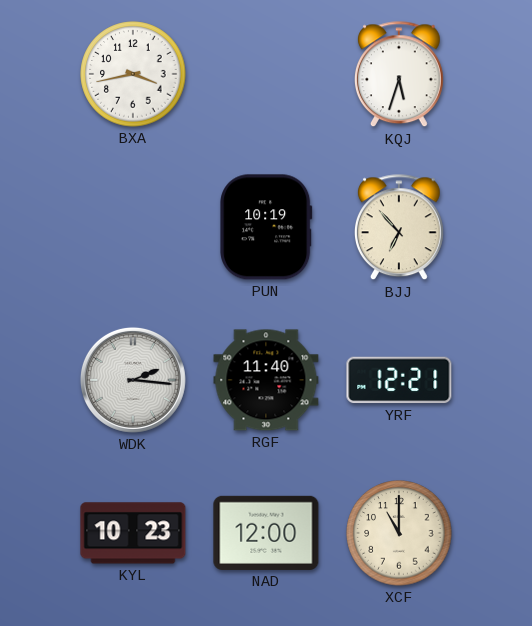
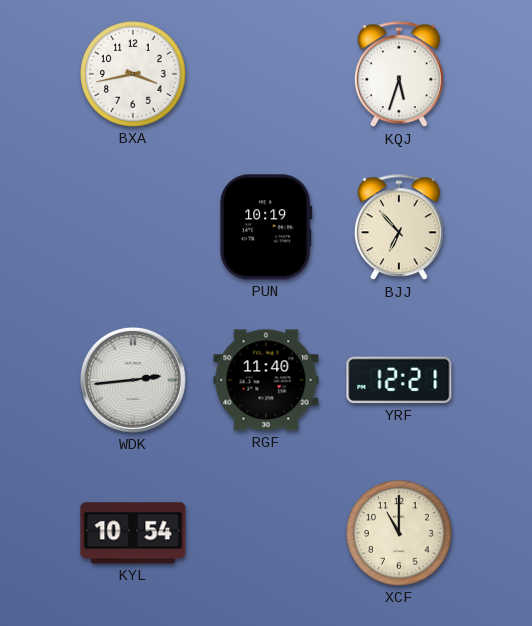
WDK: 2:16 -> 2:44 (133, 380)
KYL: 10:23 -> 10:54 (133, 533)
NAD: 12:00 -> none (266, 533)
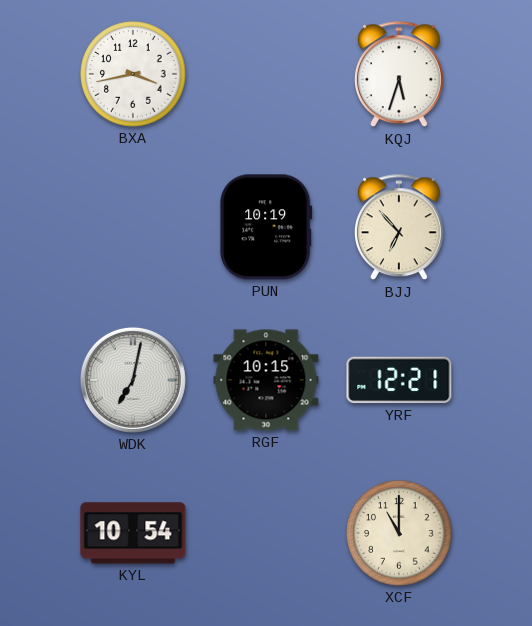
WDK: 2:44 -> 7:02 (133, 380)
RGF: 11:40 -> 10:15 (266, 380)
